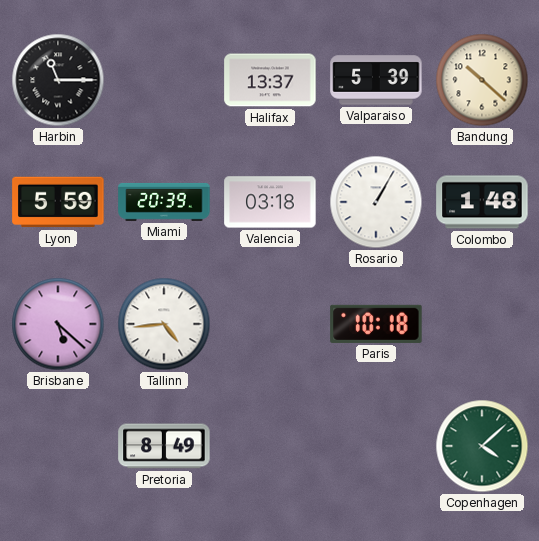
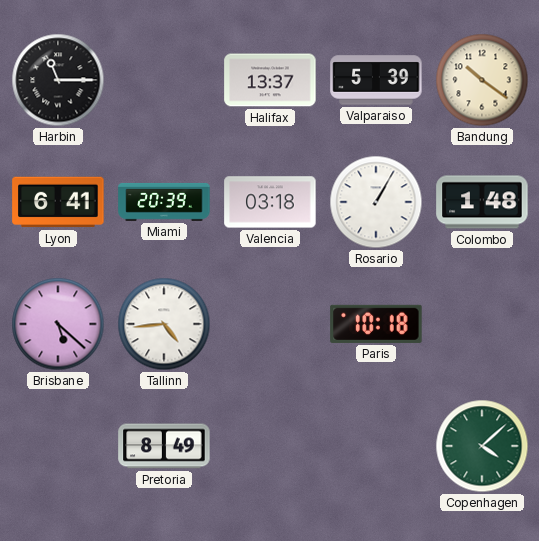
Bandung: 10:22 -> 10:21 (482, 80)
Lyon: 5:59 -> 6:41 (58, 202)
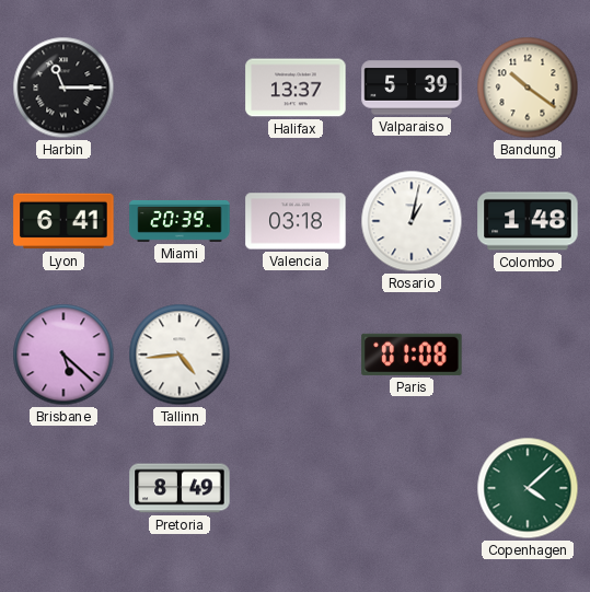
Rosario: 1:05 -> 1:02 (412, 221)
Paris: 10:18 -> 01:08 (412, 355)
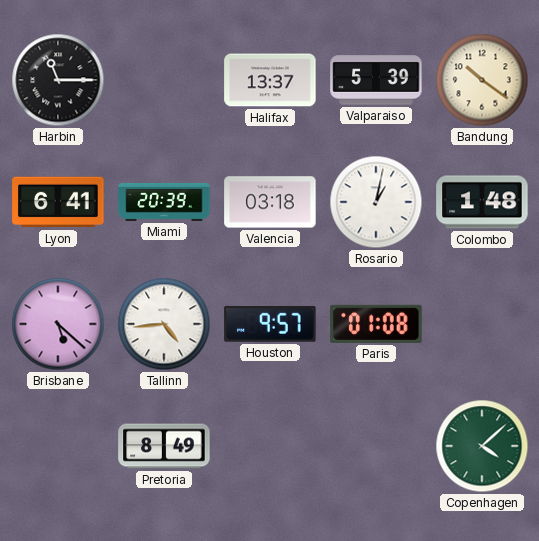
Houston: none -> 9:57 (270, 324)
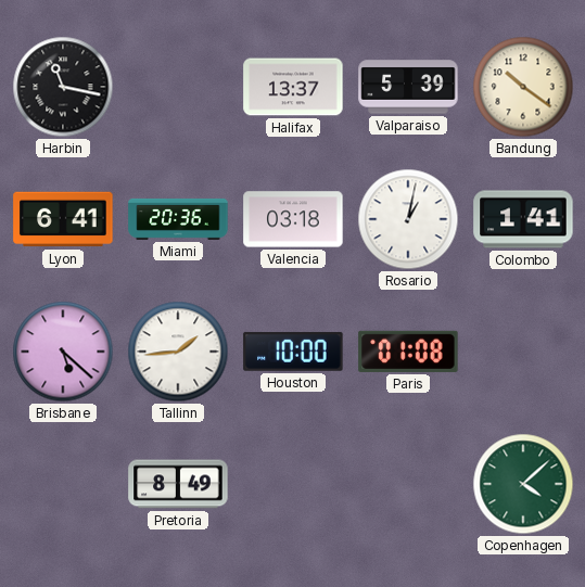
Harbin: 11:15 -> 11:17 (63, 87)
Miami: 20:39 -> 20:36 (178, 219)
Colombo: 1:48 -> 1:41 (523, 219)
Tallinn: 4:44 -> 1:44 (178, 352)
Houston: 9:57 -> 10:00 (293, 352)
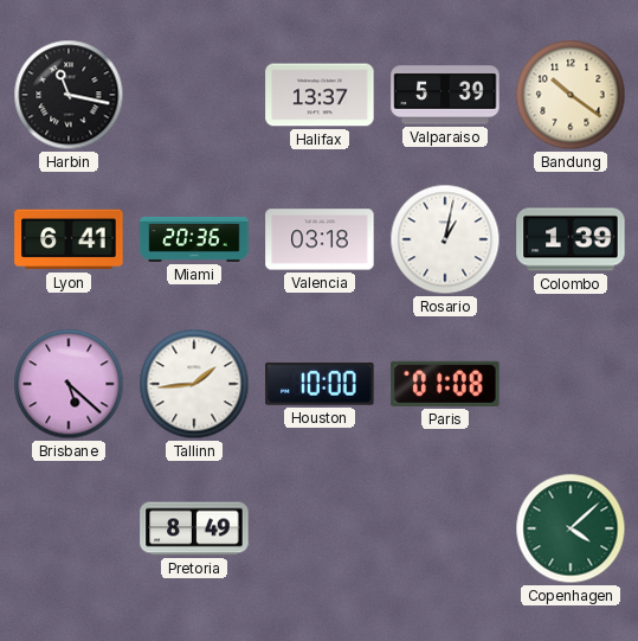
Colombo: 1:41 -> 1:39 (571, 239)
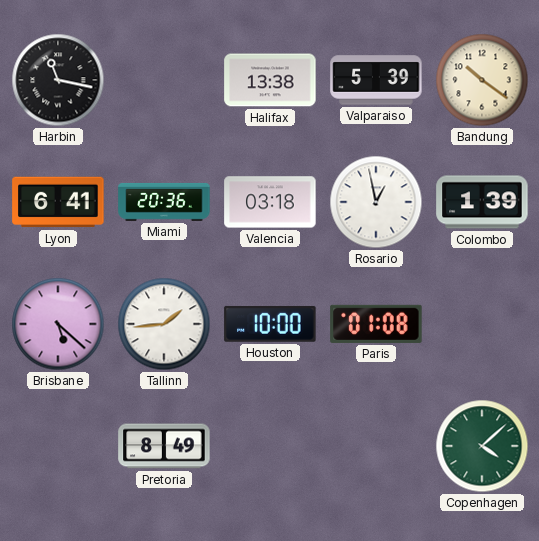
Halifax: 13:37 -> 13:38 (270, 80)
Rosario: 1:02 -> 12:58 (376, 202)
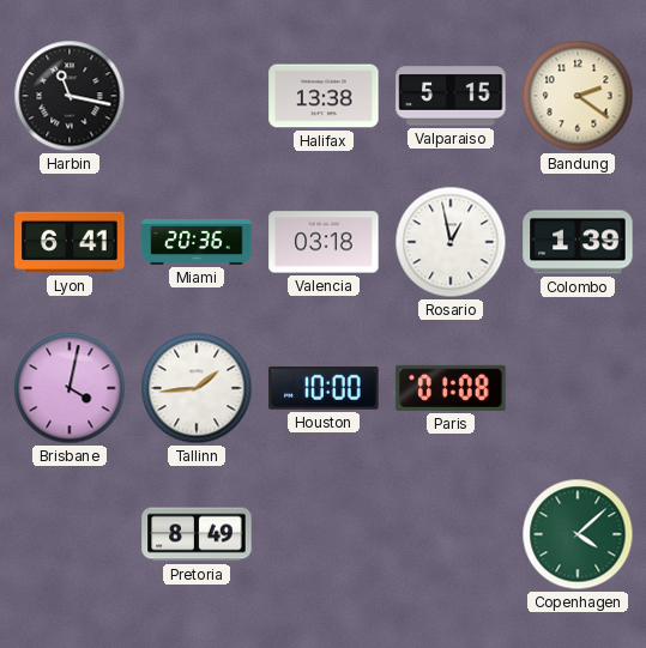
Valparaiso: 5:39 -> 5:15 (451, 96)
Bandung: 10:21 -> 2:21 (578, 96)
Brisbane: 5:22 -> 4:02 (70, 388)
